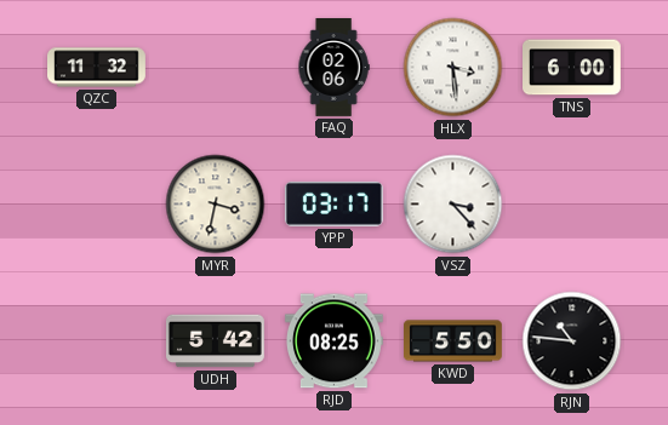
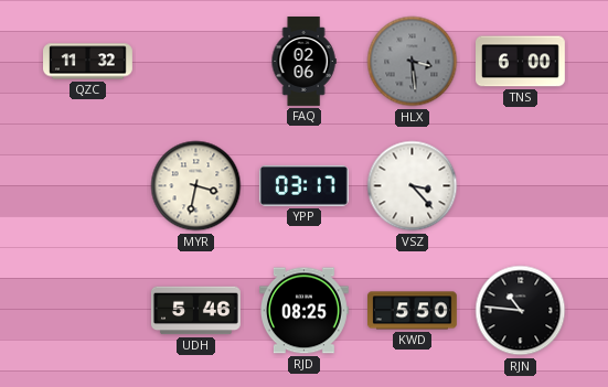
HLX dial: white -> grey (413, 62)
UDH: 5:42 -> 5:46 (195, 311)
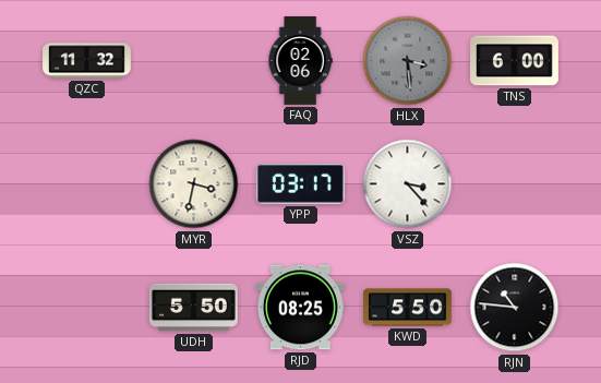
UDH: 5:46 -> 5:50 (193, 308)
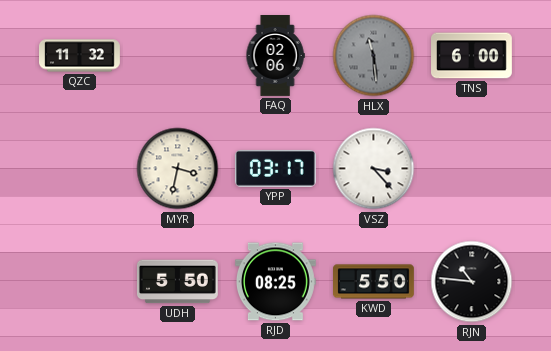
HLX: 3:29 -> 11:29 (374, 56)
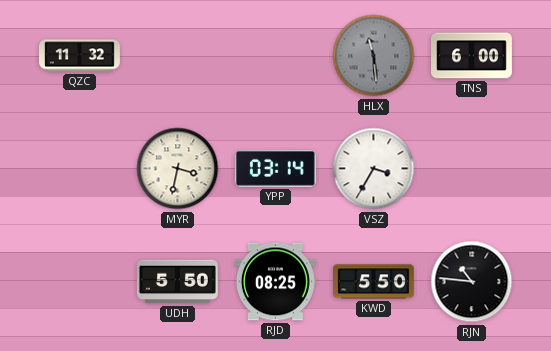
FAQ: 02:06 -> none (275, 56)
YPP: 03:17 -> 03:14 (275, 168)
VSZ: 3:23 -> 3:35 (374, 169)
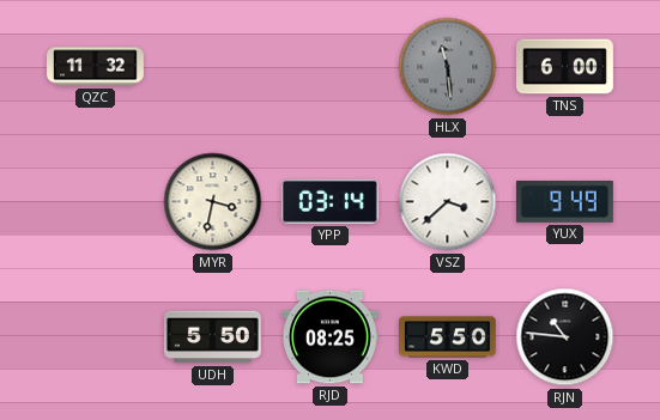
VSZ: 3:35 -> 3:38 (448, 202)
YUX: none -> 9:49 (564, 202)
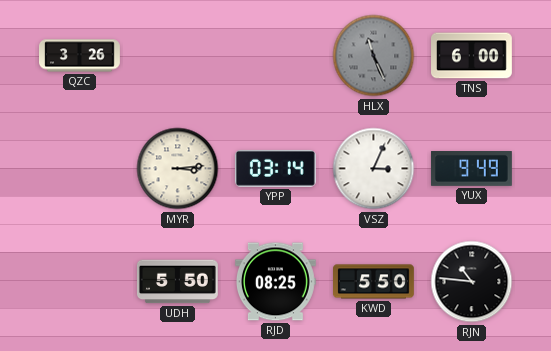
QZC: 11:32 -> 3:26 (80, 56)
HLX: 11:29 -> 11:26 (374, 56)
MYR: 3:32 -> 3:14 (178, 169)
VSZ: 3:38 -> 3:04 (374, 169)
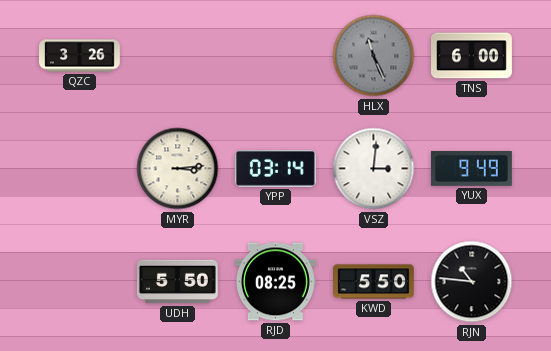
VSZ: 3:04 -> 3:01 (374, 169)
